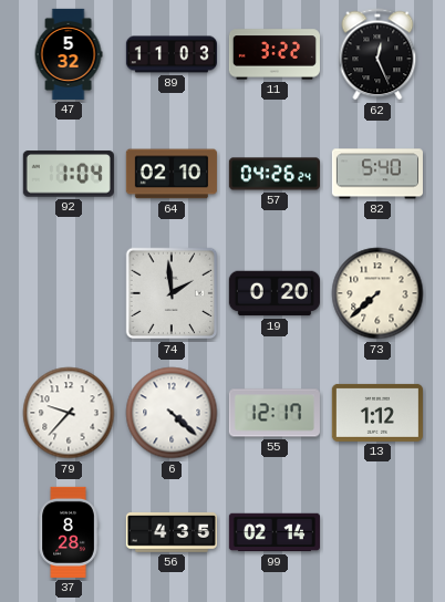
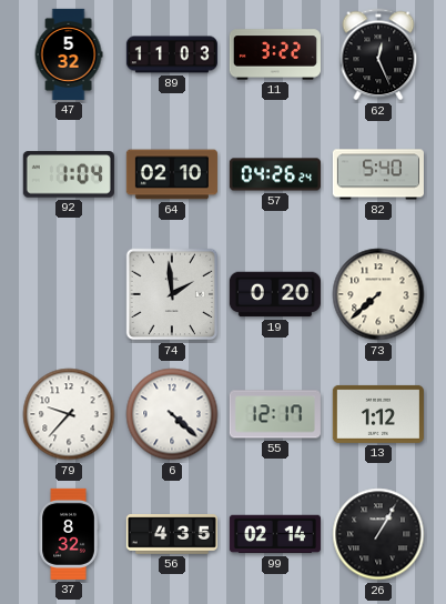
37: 8:28 -> 8:32 (69, 534)
26: none -> 1:05 (378, 534)
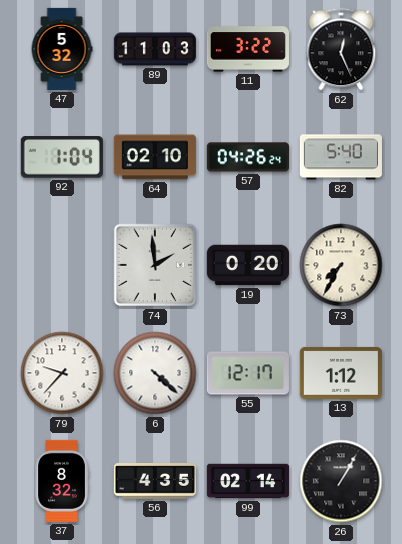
73: 7:38 -> 7:35 (341, 265)
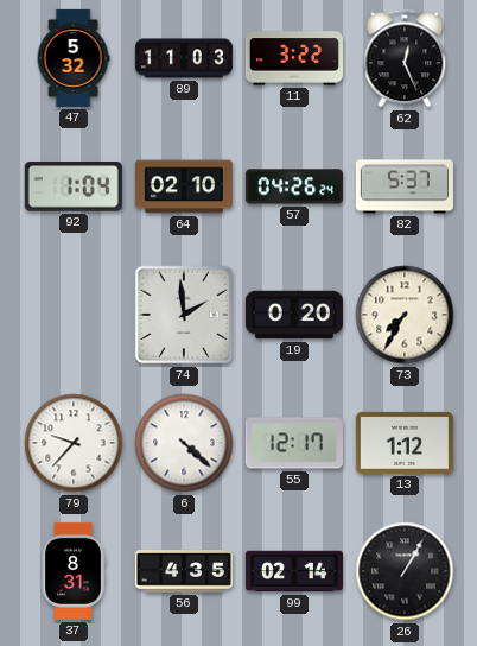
82: 5:40 -> 5:37 (405, 186)
37: 8:32 -> 8:31 (74, 571)
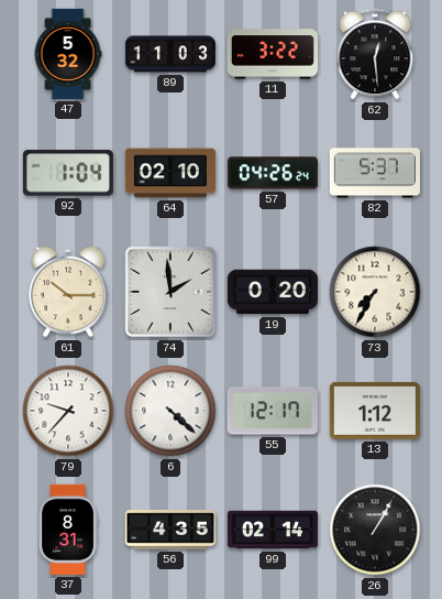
62: 12:26 -> 12:29 (375, 54)
61: none -> 10:15 (68, 292)
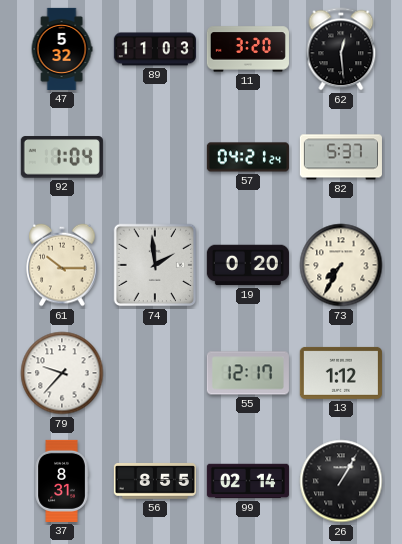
11: 3:22 -> 3:20 (248, 49)
64: 02:10 -> none (170, 173)
57: 04:26 -> 04:21 (248, 157)
6: 4:22 -> none (170, 411)
56: 4:35 -> 8:55 (155, 482)
